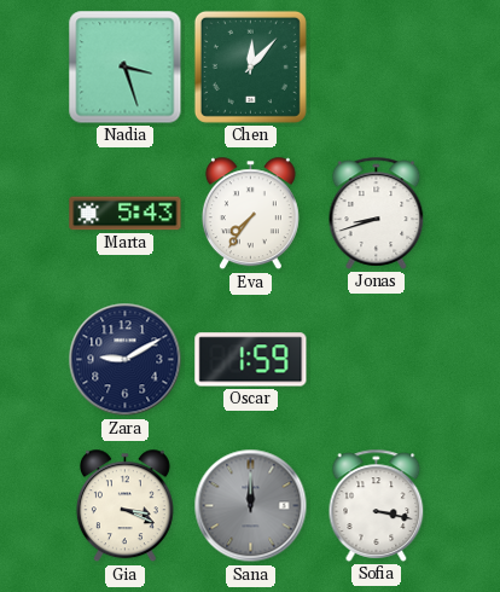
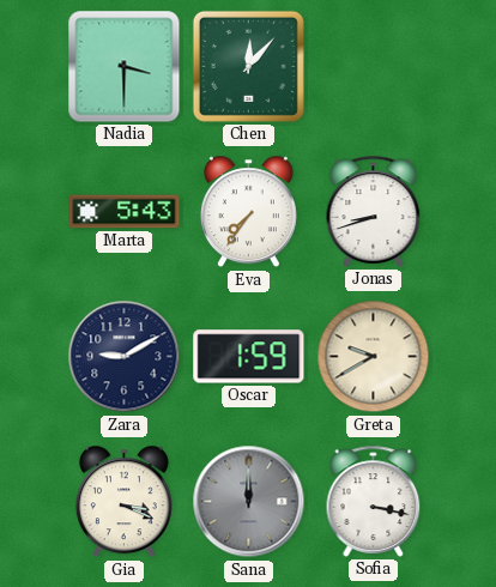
Nadia: 3:27 -> 3:30 (125, 67)
Greta: none -> 9:40 (374, 357)
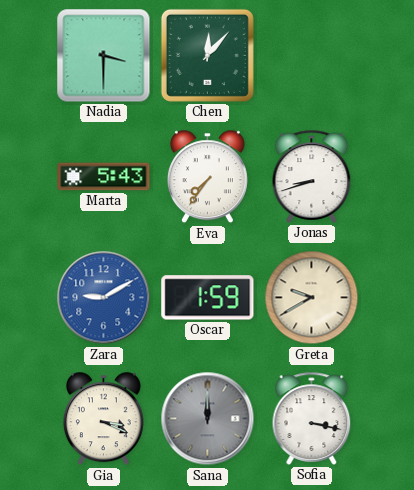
Zara dial: navy -> blue (104, 298)
